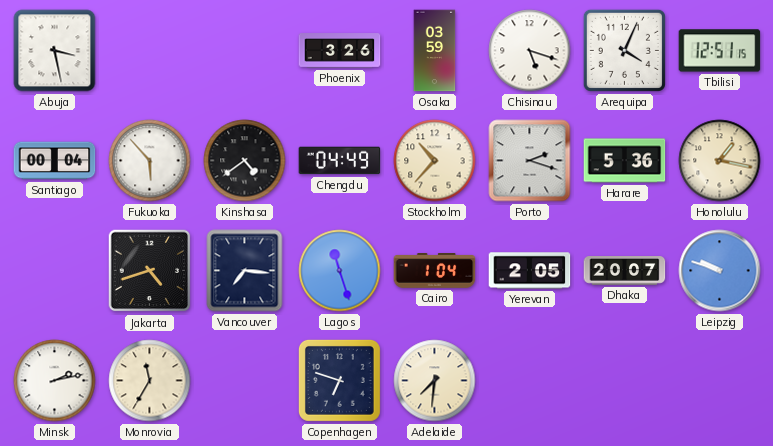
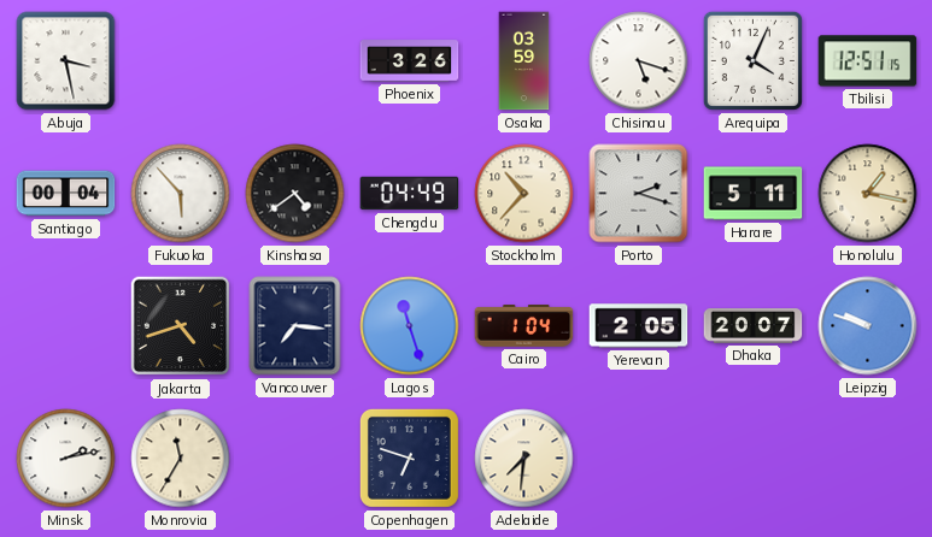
Harare: 5:36 -> 5:11 (754, 194)
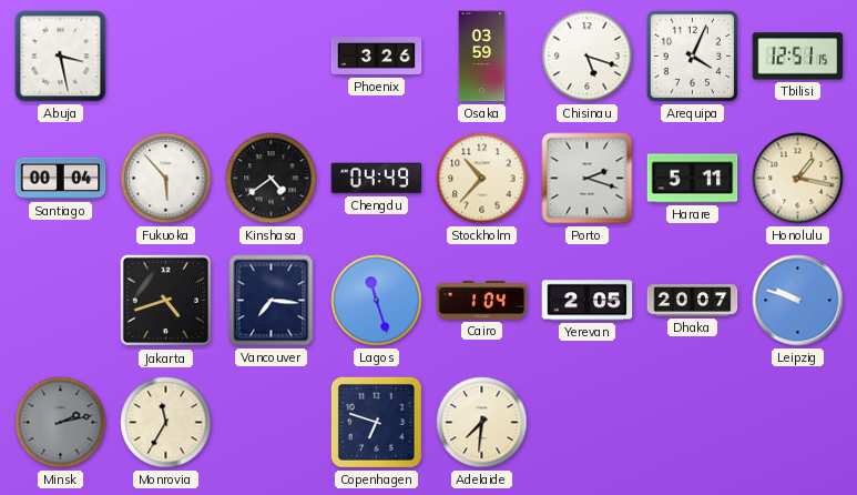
Minsk dial: white -> grey (61, 423)
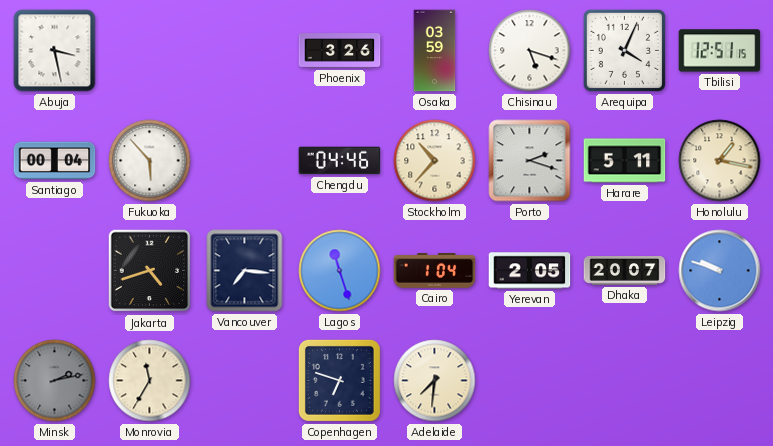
Kinshasa: 4:39 -> none (272, 179)
Chengdu: 04:49 -> 04:46 (340, 161)
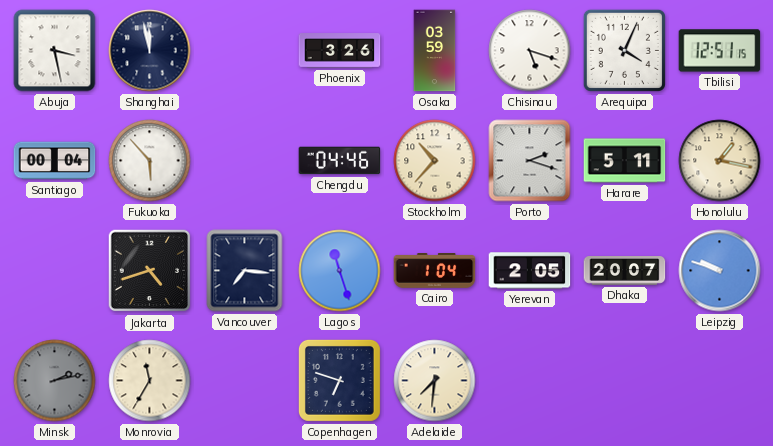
Shanghai: none -> 11:58 (150, 51)
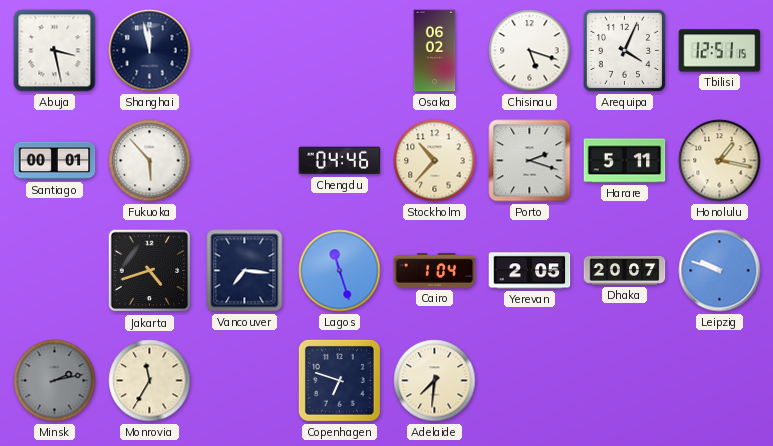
Phoenix: 3:26 -> none (340, 51)
Osaka: 03:59 -> 06:02 (435, 51)
Santiago: 00:04 -> 00:01 (55, 161)
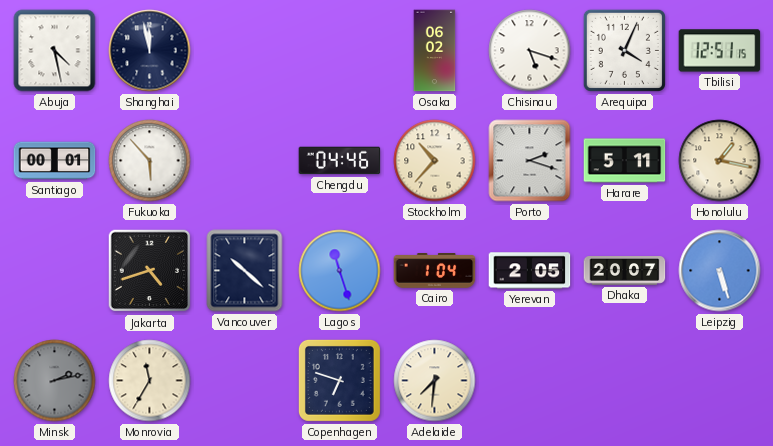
Abuja: 3:28 -> 4:28 (55, 51)
Vancouver: 7:16 -> 10:22 (245, 271)
Leipzig: 9:48 -> 5:27 (720, 271)
